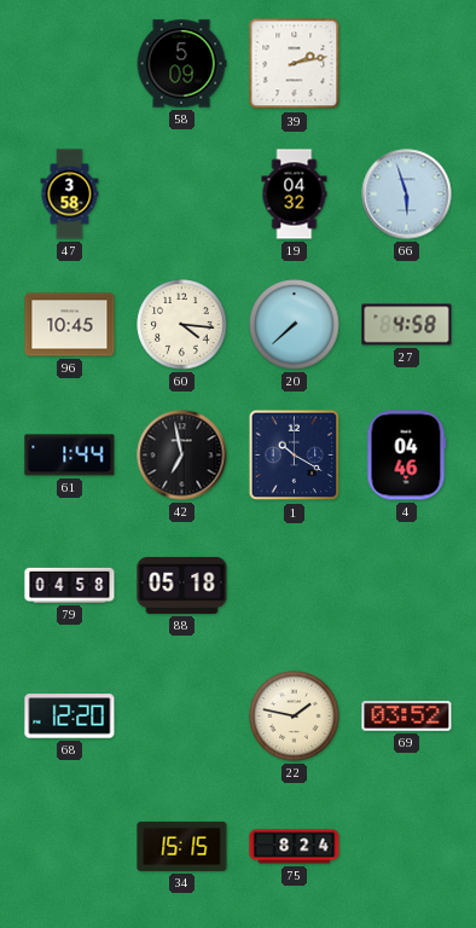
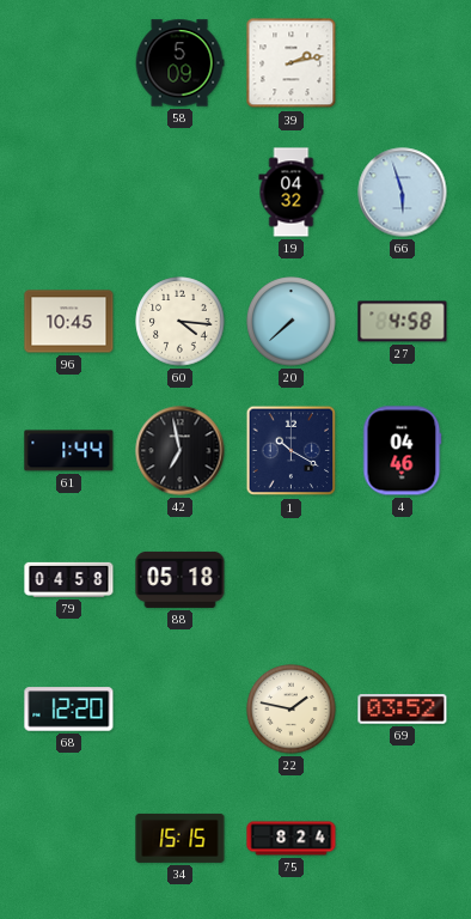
47: 3:58 -> none (70, 195)
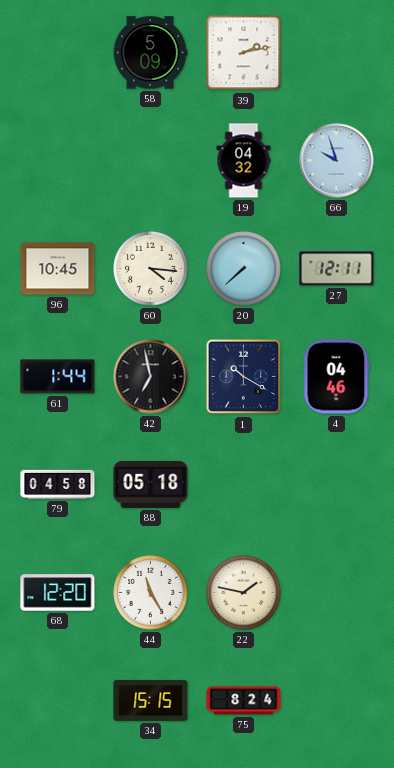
66: 5:57 -> 9:57 (337, 161)
27: 4:58 -> 12:11 (337, 269)
44: none -> 11:25 (151, 593)
69: 03:52 -> none (403, 710)
